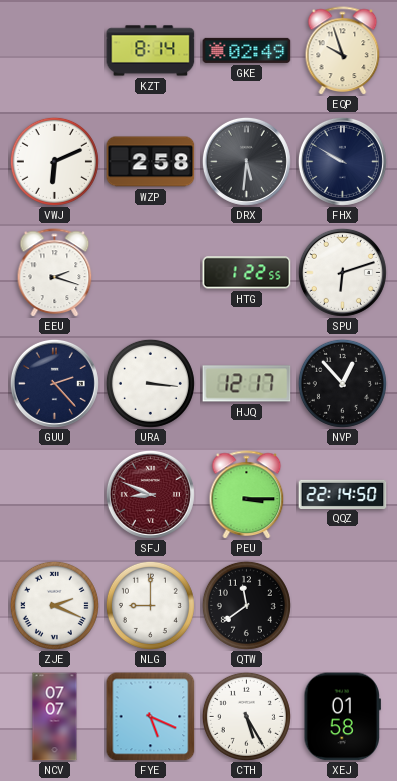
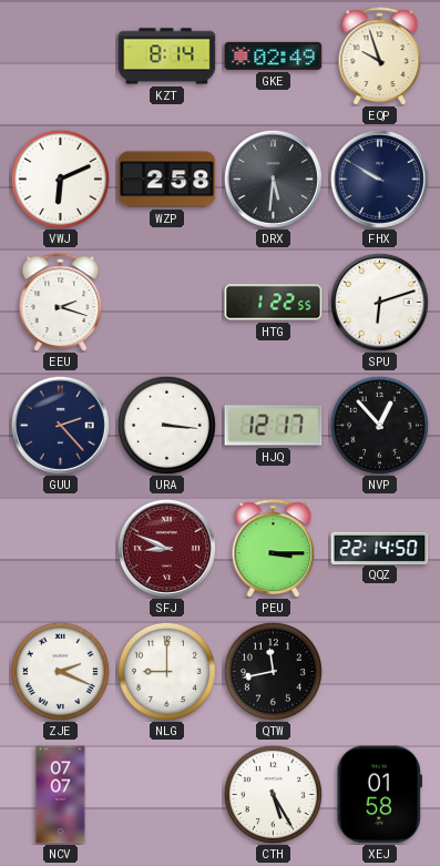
QTW: 11:39 -> 11:43 (273, 671)
FYE: 5:19 -> none (151, 717)
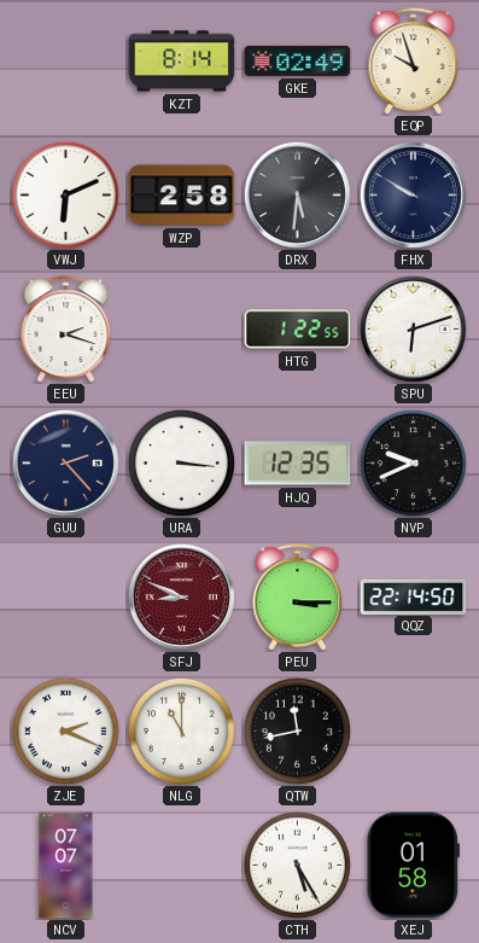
HJQ: 12:17 -> 12:35 (298, 464)
NVP: 12:53 -> 9:41 (413, 462)
NLG: 9:00 -> 11:00 (181, 730)
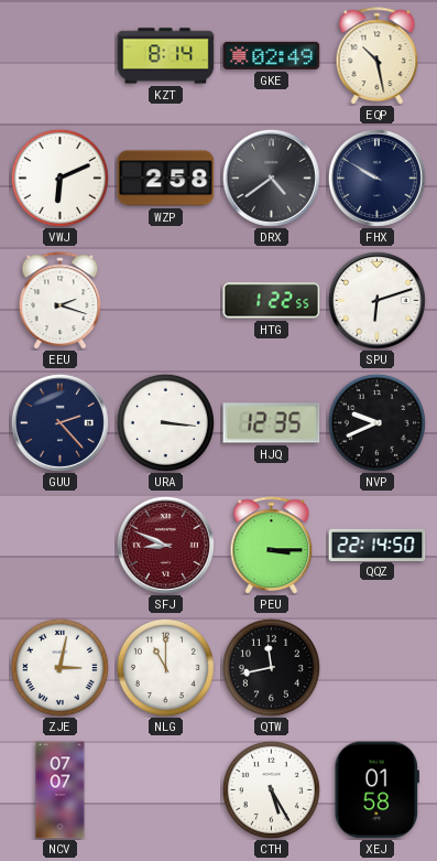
EQP: 9:57 -> 10:28 (378, 55)
DRX: 5:31 -> 4:39 (271, 177)
ZJE: 2:19 -> 3:02 (59, 667)
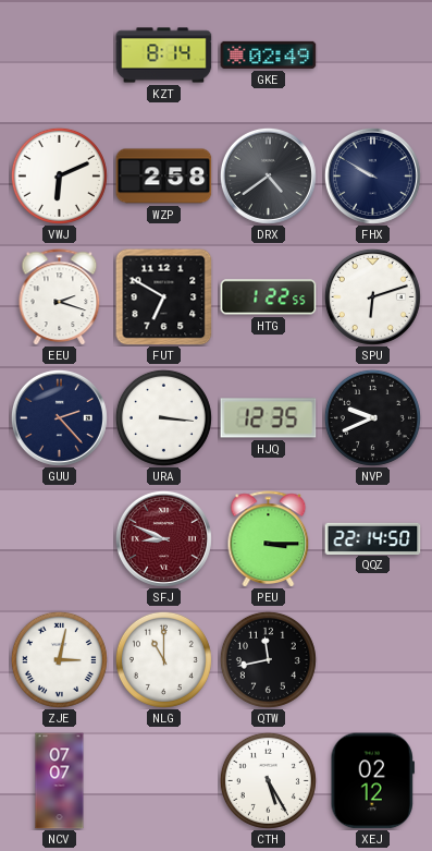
EQP: 10:28 -> none (378, 55)
FUT: none -> 6:50 (164, 297)
XEJ: 01:58 -> 02:12 (372, 781)
